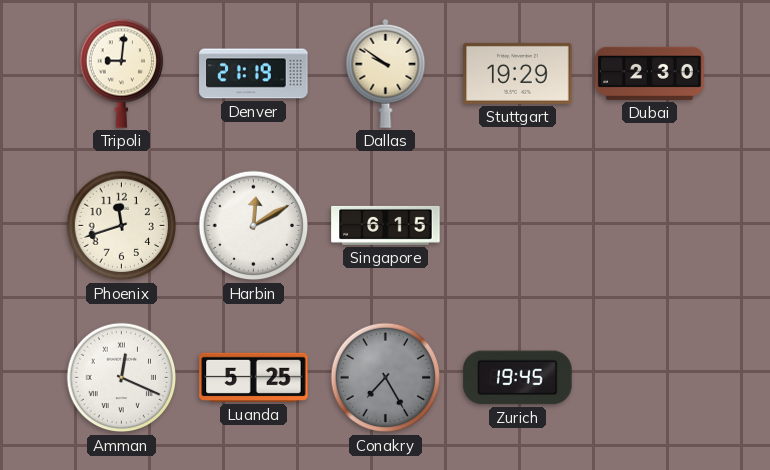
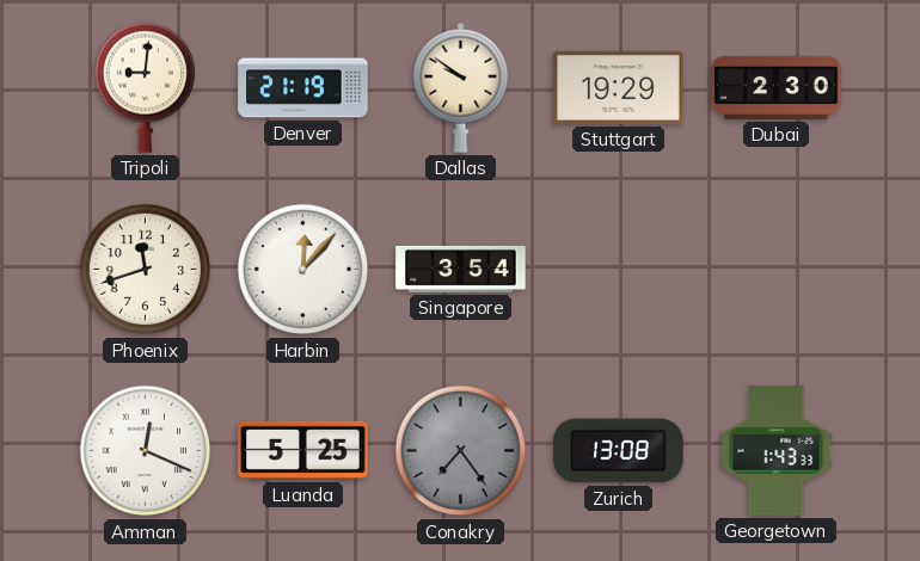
Harbin: 12:10 -> 12:07 (303, 270)
Singapore: 6:15 -> 3:54 (461, 269)
Conakry: 7:25 -> 7:24 (461, 451)
Zurich: 19:45 -> 13:08 (619, 451)
Georgetown: none -> 1:43 (777, 451)
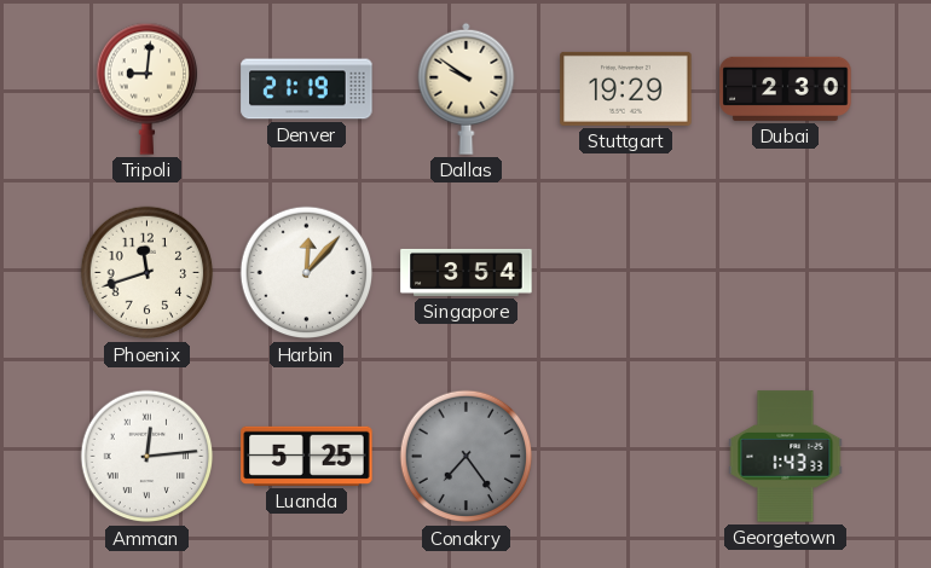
Amman: 12:19 -> 12:14 (148, 457)
Zurich: 13:08 -> none (619, 451)
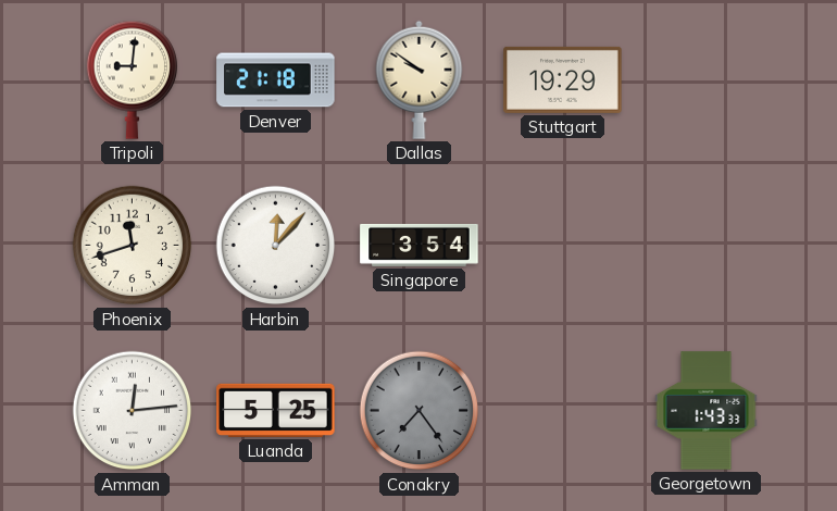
Denver: 21:19 -> 21:18 (276, 80)
Dubai: 2:30 -> none (786, 88)
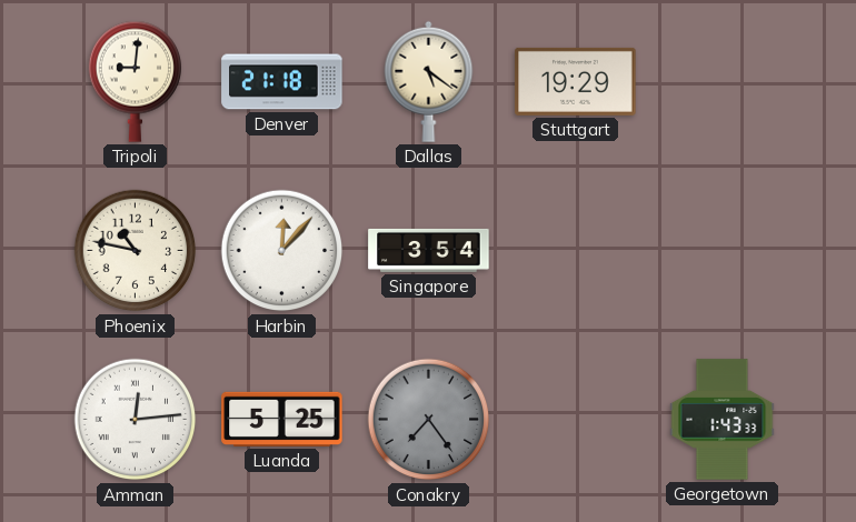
Dallas: 9:51 -> 5:21 (429, 81)
Phoenix: 11:42 -> 10:47 (136, 251)
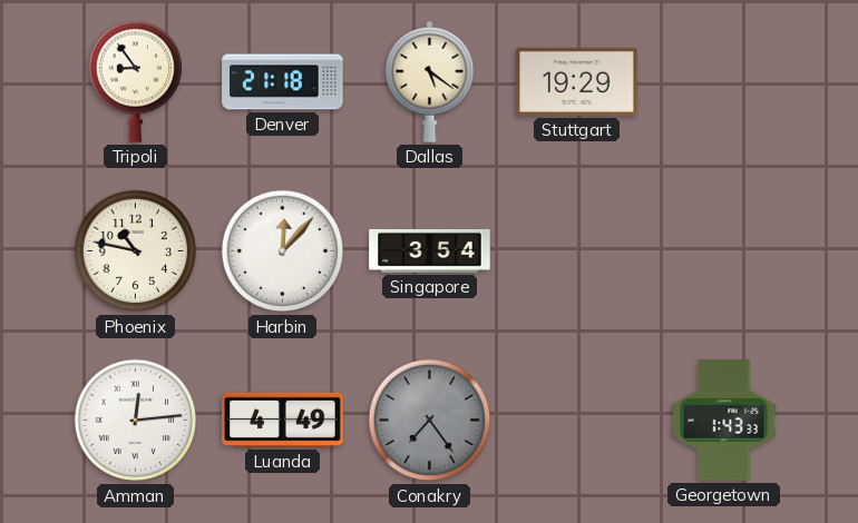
Tripoli: 9:01 -> 8:54 (135, 81)
Luanda: 5:25 -> 4:49 (283, 420)
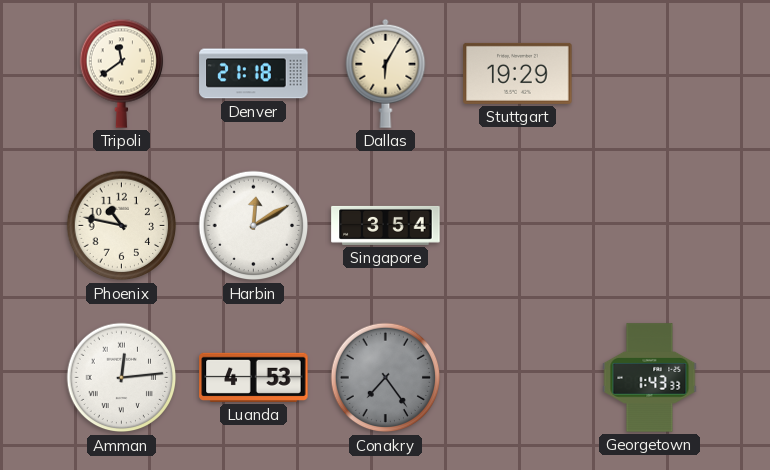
Tripoli: 8:54 -> 11:39 (121, 73)
Dallas: 5:21 -> 6:05 (386, 73)
Harbin: 12:07 -> 12:10 (254, 226)
Luanda: 4:49 -> 4:53 (254, 377)
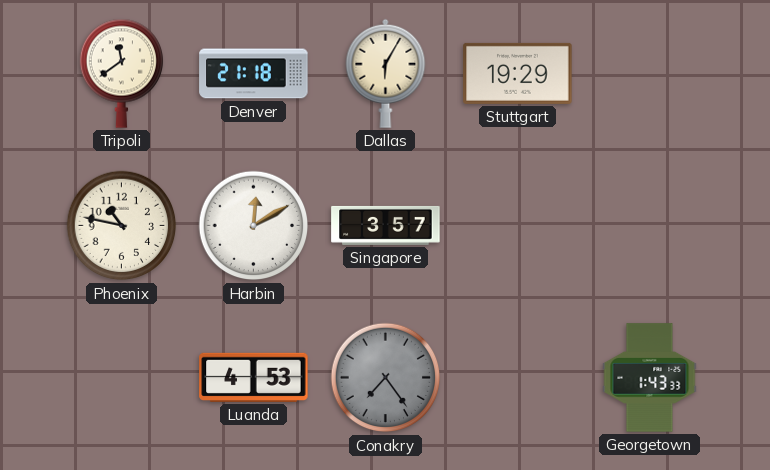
Singapore: 3:54 -> 3:57 (386, 225)
Amman: 12:14 -> none (122, 378)
